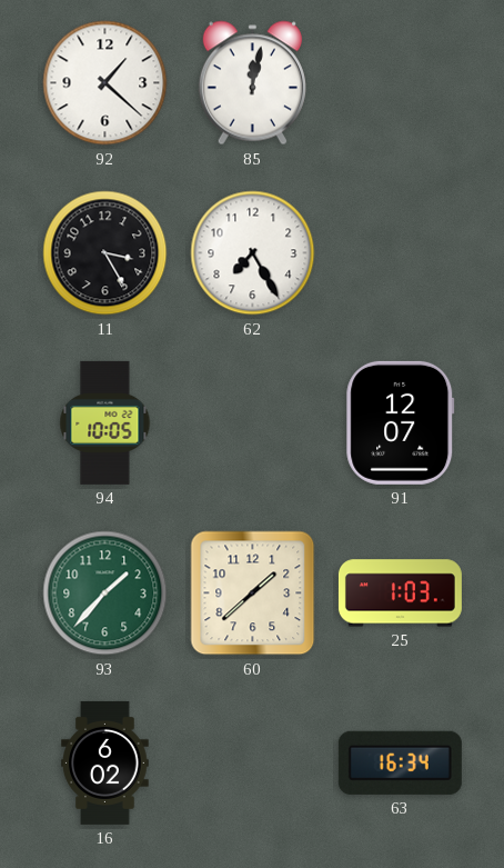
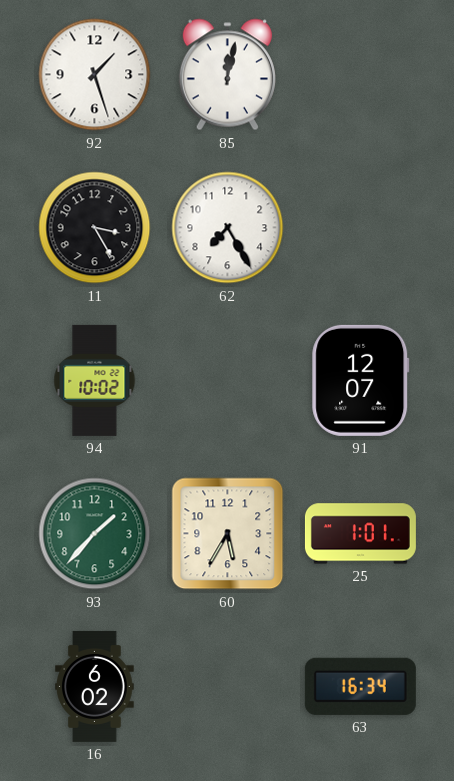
92: 1:22 -> 1:27 (95, 75)
94: 10:05 -> 10:02 (95, 380)
60: 1:38 -> 5:35 (228, 534)
25: 1:03 -> 1:01 (360, 534)
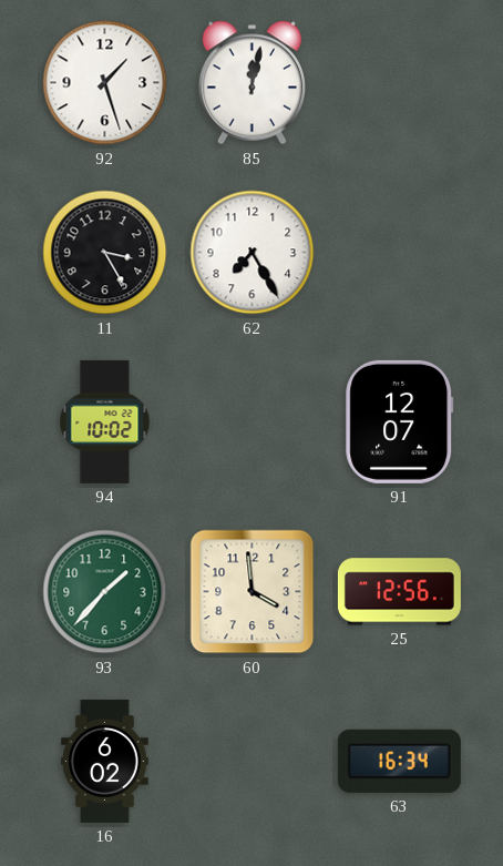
60: 5:35 -> 3:59 (253, 592)
25: 1:01 -> 12:56 (399, 592)
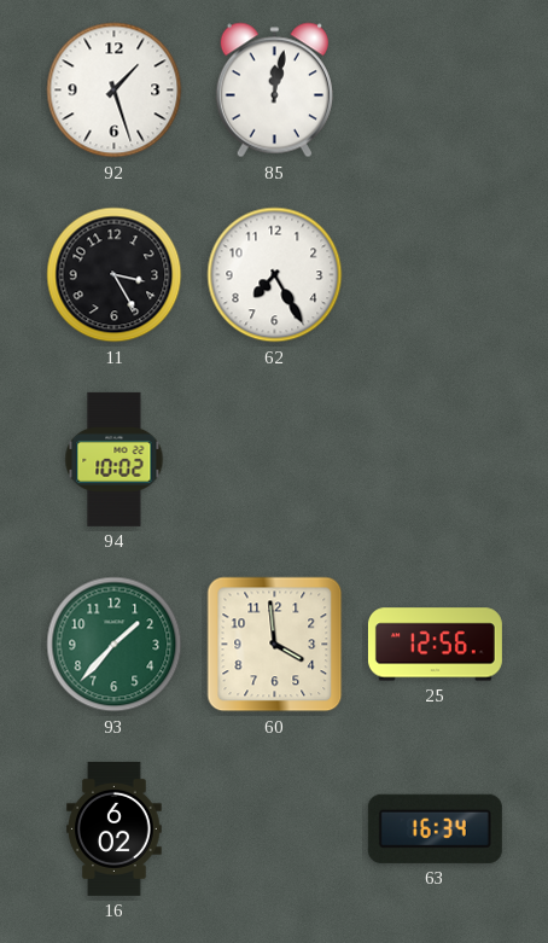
91: 12:07 -> none (400, 421)
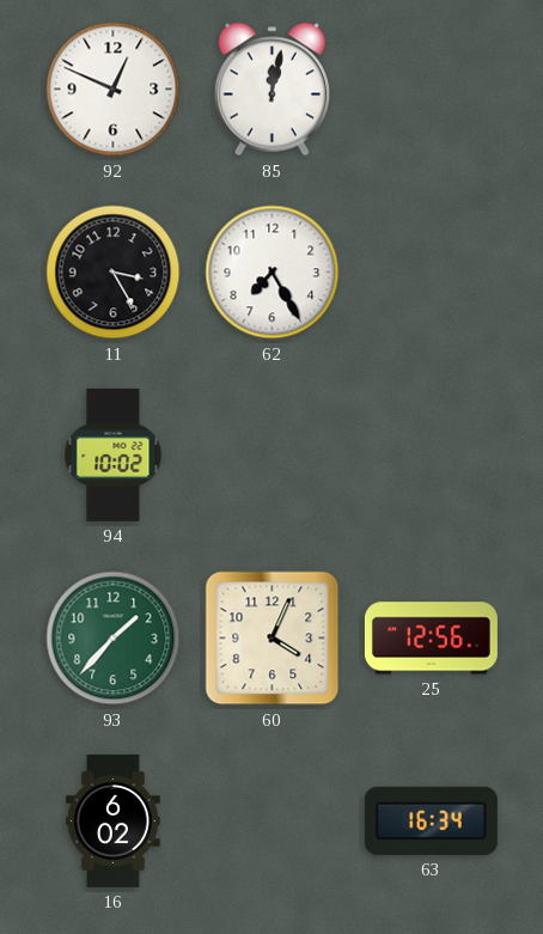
92: 1:27 -> 12:49 (114, 90)
60: 3:59 -> 4:04 (273, 639)
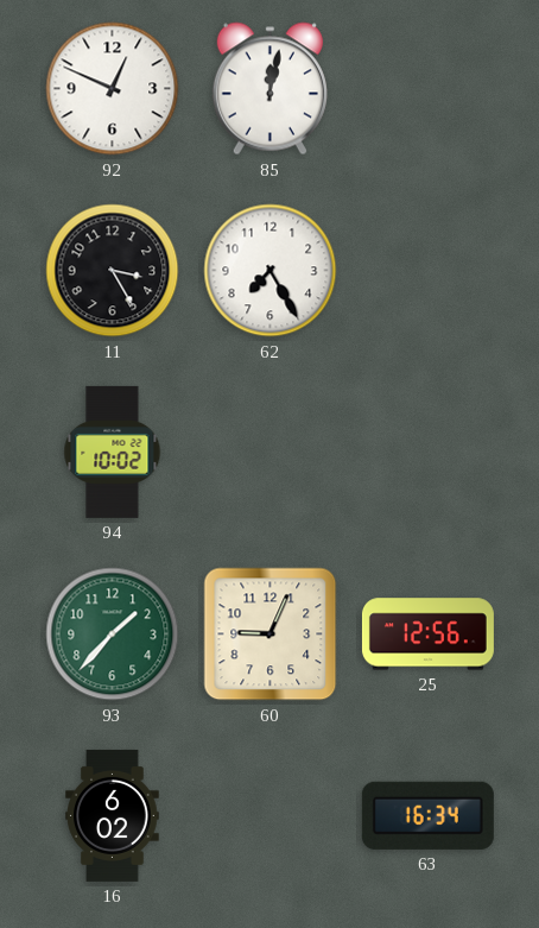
60: 4:04 -> 9:04 (271, 635)
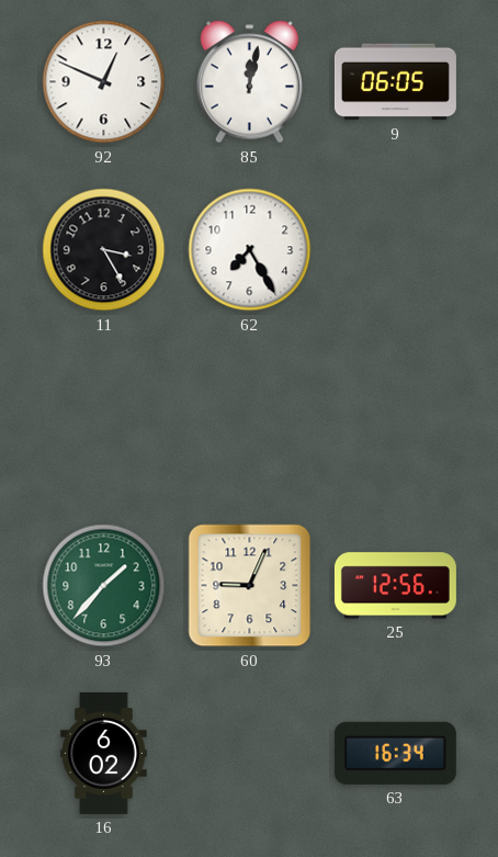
9: none -> 06:05 (395, 82)
94: 10:02 -> none (113, 452)
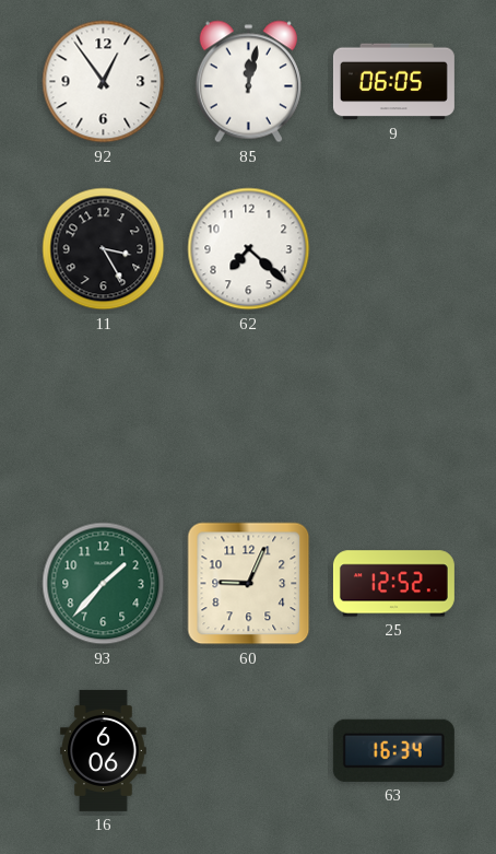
92: 12:49 -> 12:54 (104, 82)
62: 7:25 -> 7:22 (249, 249)
25: 12:56 -> 12:52 (393, 584)
16: 6:02 -> 6:06 (104, 750)
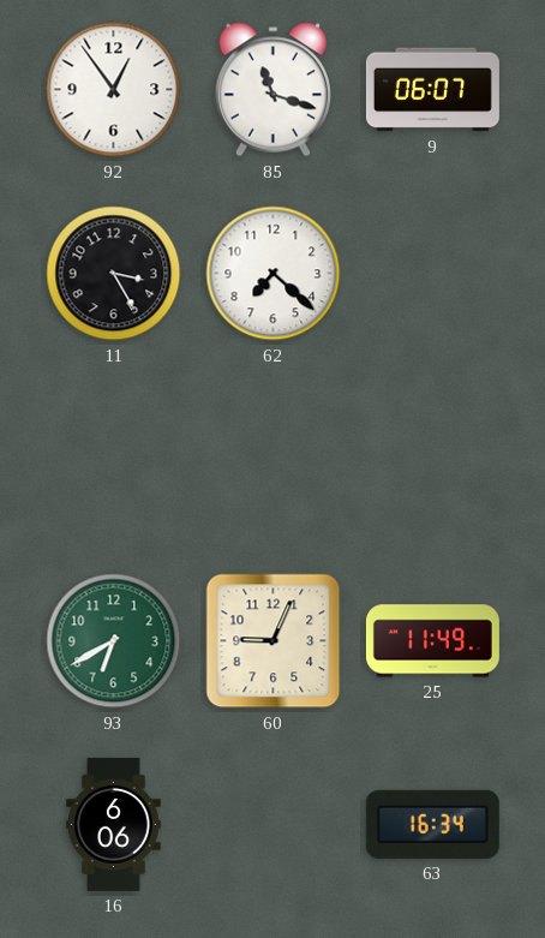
85: 12:02 -> 11:18 (272, 90)
9: 06:05 -> 06:07 (432, 90)
93: 1:37 -> 6:40 (114, 641)
25: 12:52 -> 11:49 (432, 641)
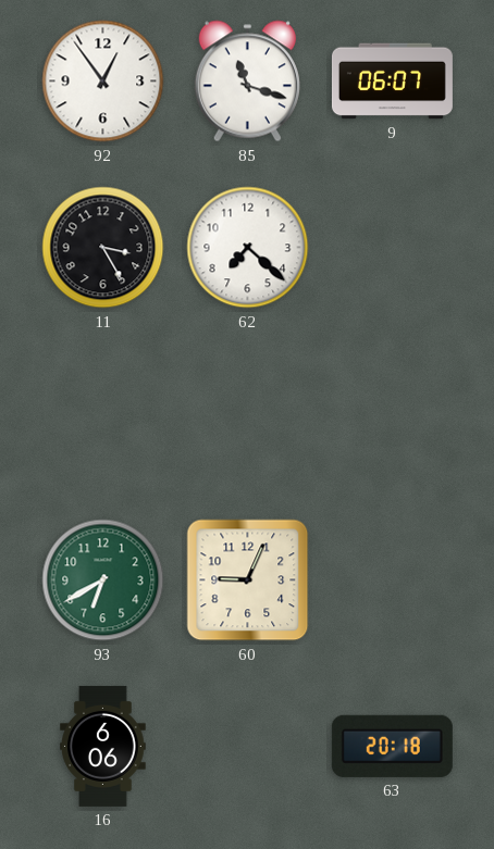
25: 11:49 -> none (432, 641)
63: 16:34 -> 20:18 (392, 746)
